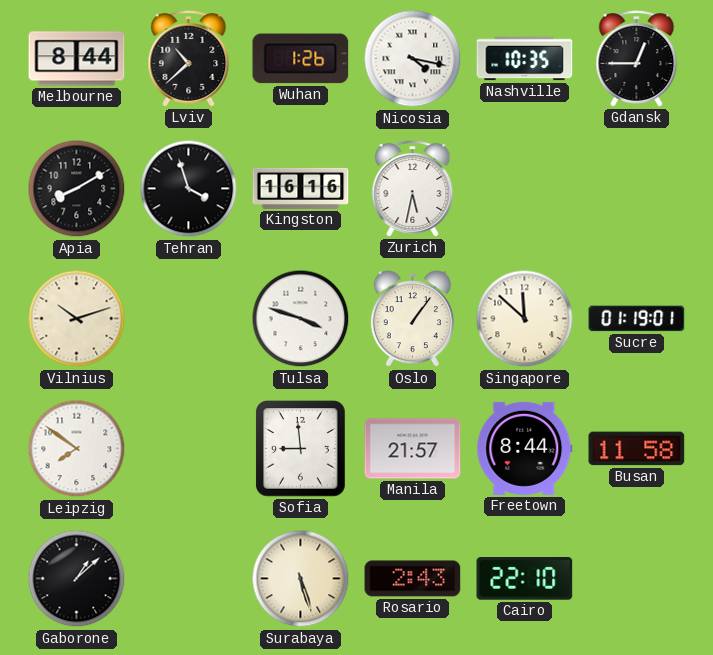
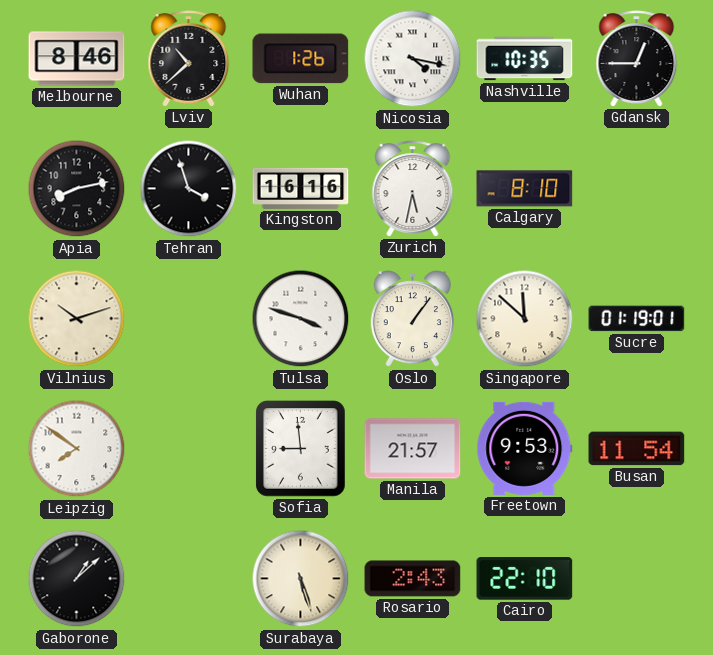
Melbourne: 8:44 -> 8:46 (77, 59)
Apia: 8:10 -> 8:13 (77, 189)
Calgary: none -> 8:10 (525, 189)
Freetown: 8:44 -> 9:53 (525, 448)
Busan: 11:58 -> 11:54 (637, 449)
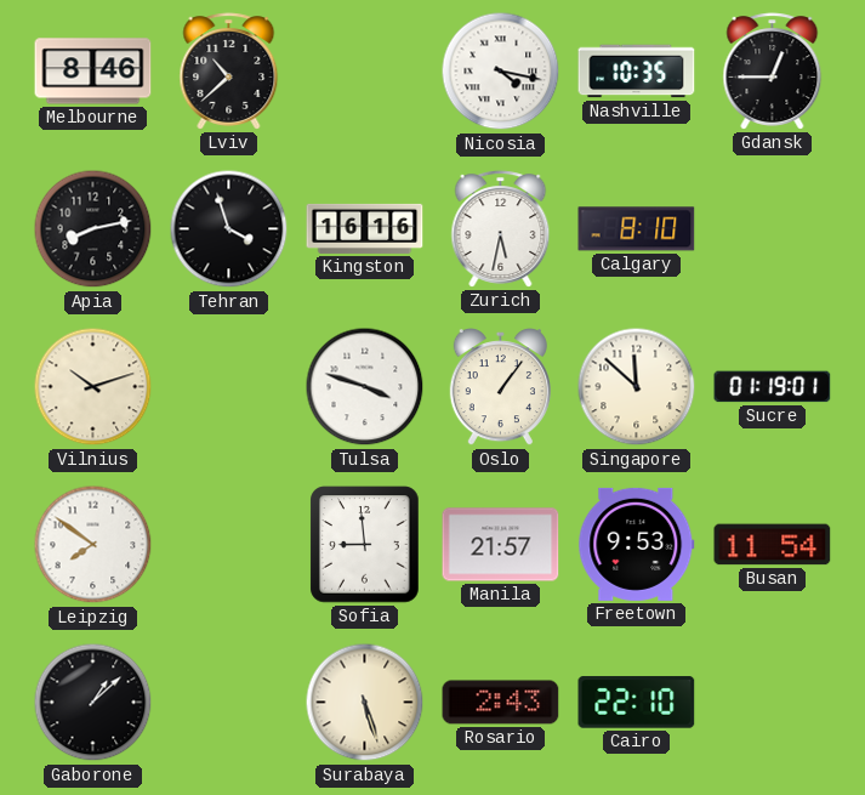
Wuhan: 1:26 -> none (301, 59)
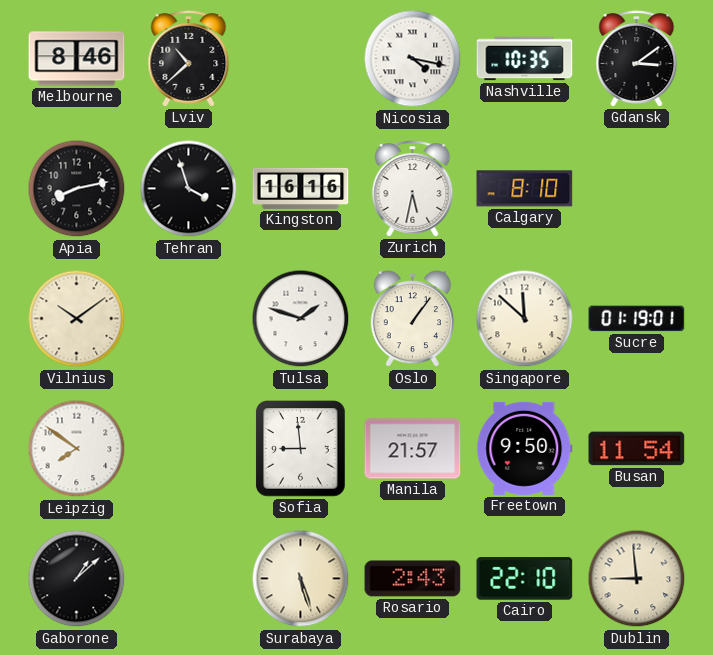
Gdansk: 12:45 -> 3:09 (637, 59)
Vilnius: 10:12 -> 10:09 (77, 319)
Tulsa: 3:48 -> 1:48 (301, 319)
Freetown: 9:53 -> 9:50 (525, 448)
Dublin: none -> 8:59 (637, 579)
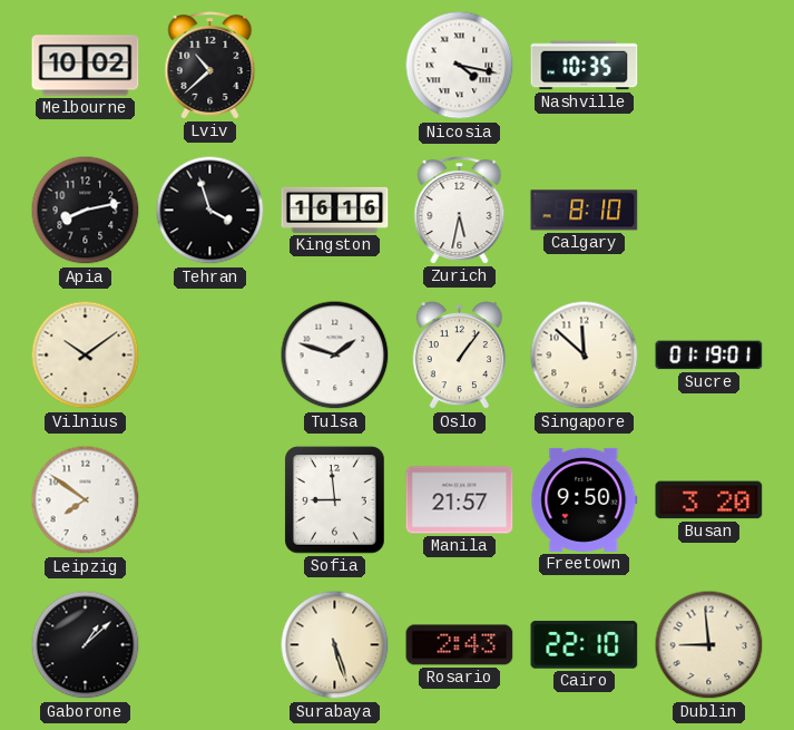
Melbourne: 8:46 -> 10:02 (86, 66)
Gdansk: 3:09 -> none (637, 59)
Busan: 11:54 -> 3:20 (709, 500)
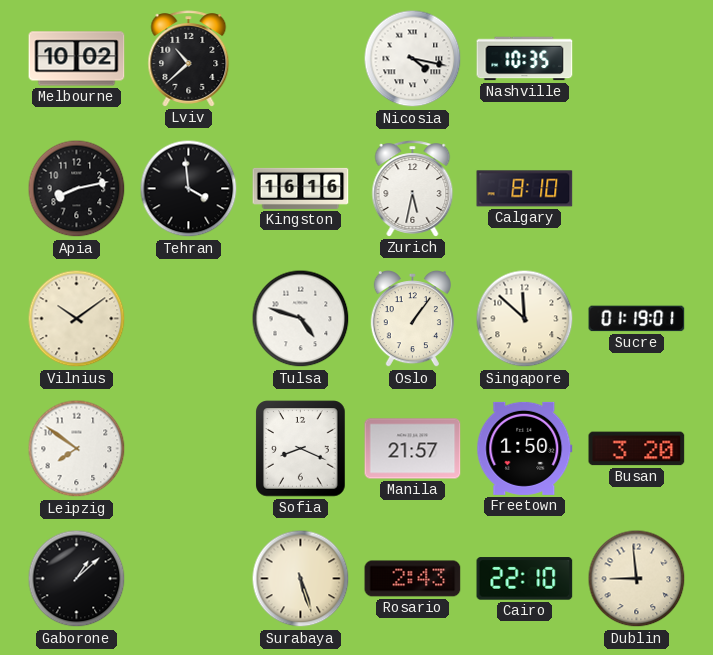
Tehran: 3:57 -> 3:59 (189, 189)
Tulsa: 1:48 -> 4:48 (301, 319)
Sofia: 8:59 -> 8:19 (301, 449)
Freetown: 9:50 -> 1:50 (525, 448)
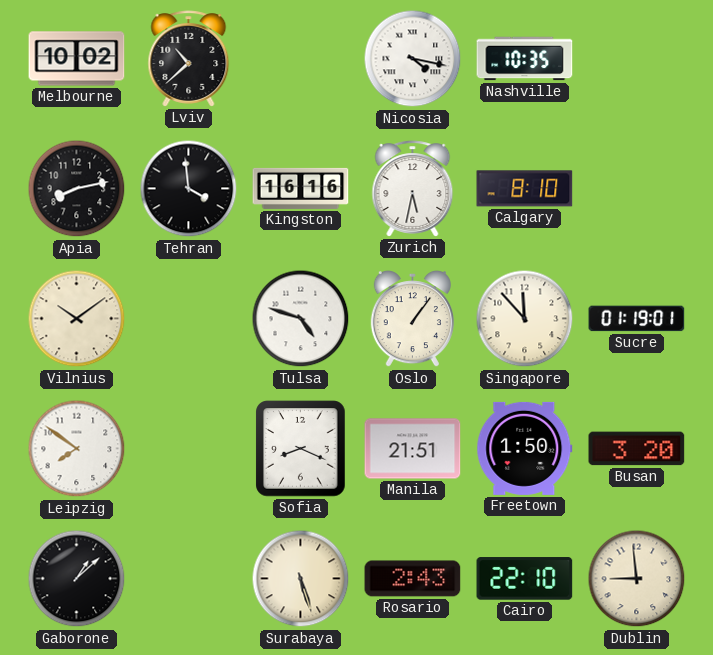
Singapore: 11:52 -> 11:53 (525, 319)
Manila: 21:57 -> 21:51 (413, 449)
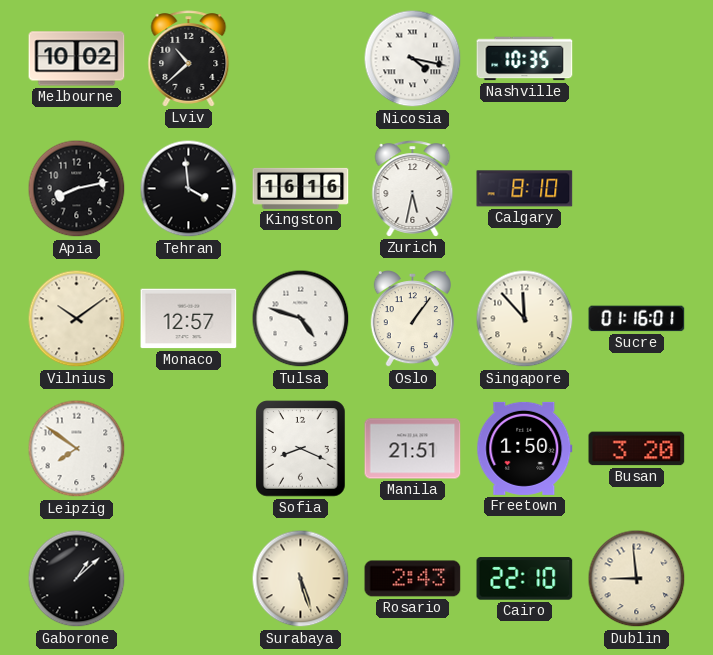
Monaco: none -> 12:57 (189, 319)
Sucre: 01:19 -> 01:16 (637, 319)
